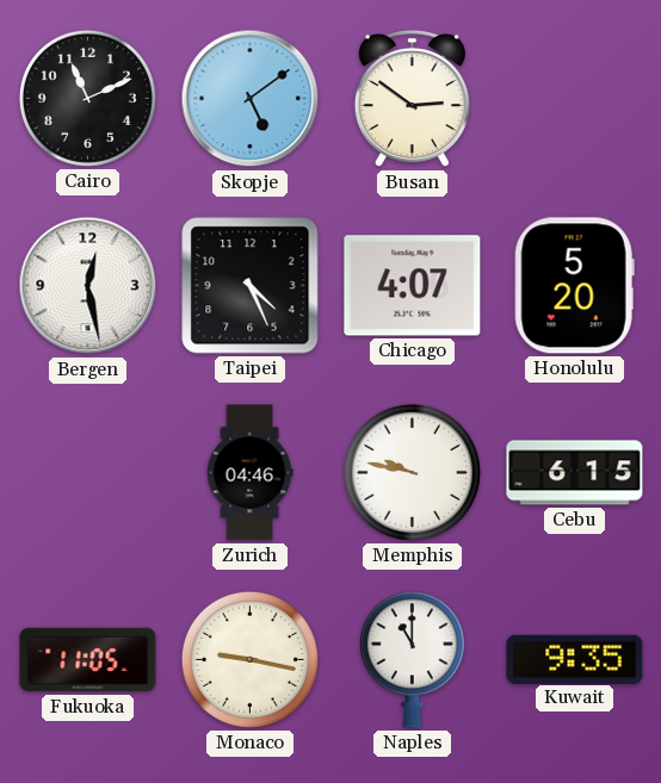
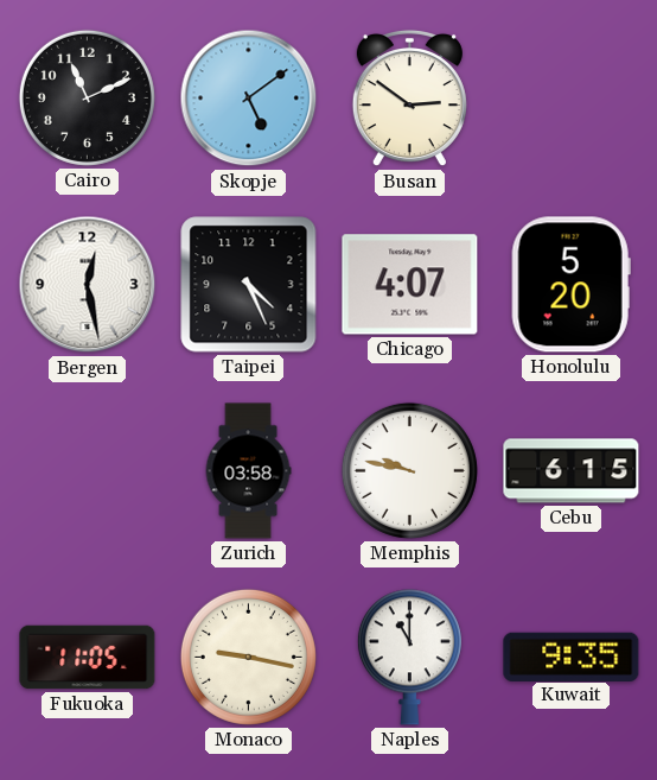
Zurich: 04:46 -> 03:58 (248, 471)
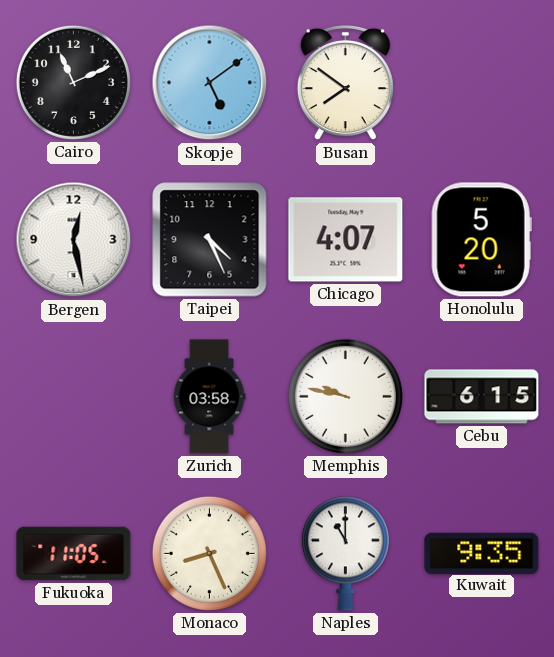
Busan: 2:51 -> 7:51 (345, 83)
Monaco: 9:17 -> 8:26 (209, 553)
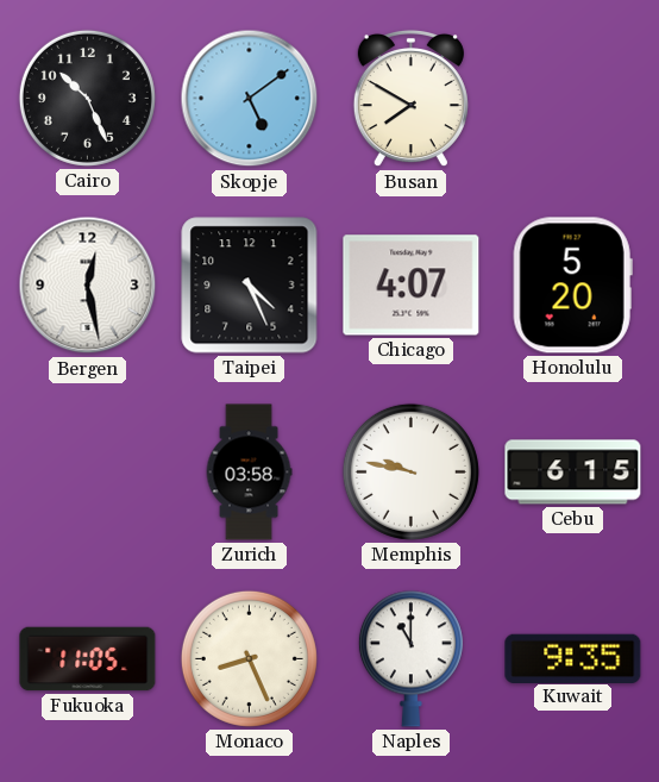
Cairo: 11:11 -> 10:26 (87, 98)
Busan: 7:51 -> 7:50 (410, 99)
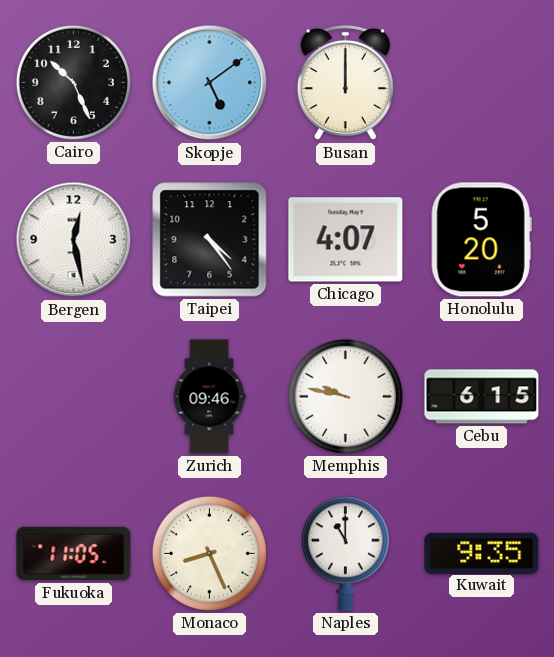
Busan: 7:50 -> 12:00 (345, 83)
Taipei: 4:26 -> 4:24 (210, 240)
Zurich: 03:58 -> 09:46 (209, 397)
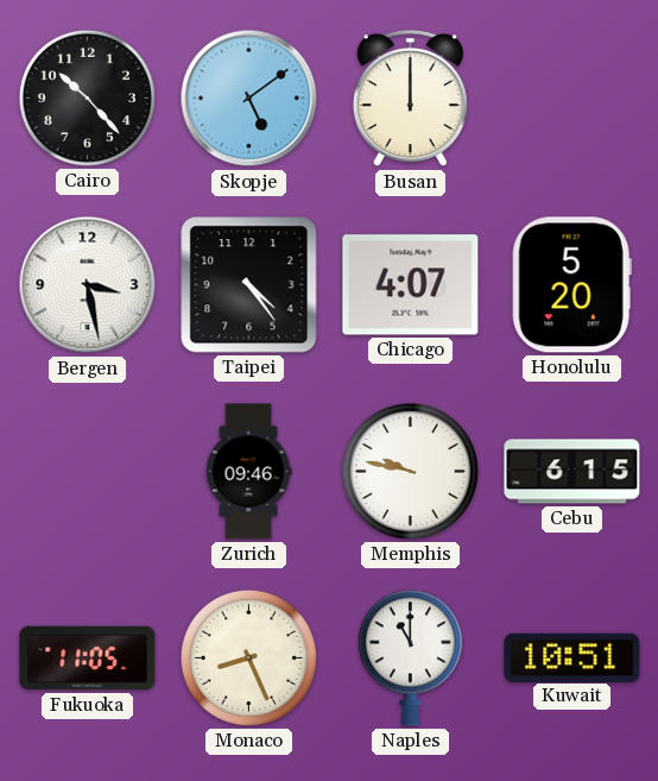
Cairo: 10:26 -> 10:23 (87, 97)
Bergen: 12:28 -> 3:28 (88, 285)
Kuwait: 9:35 -> 10:51 (572, 657)
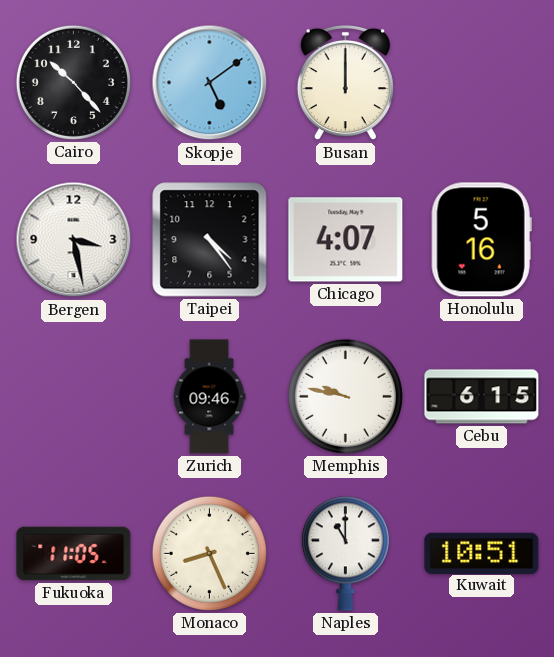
Honolulu: 5:20 -> 5:16 (481, 240)
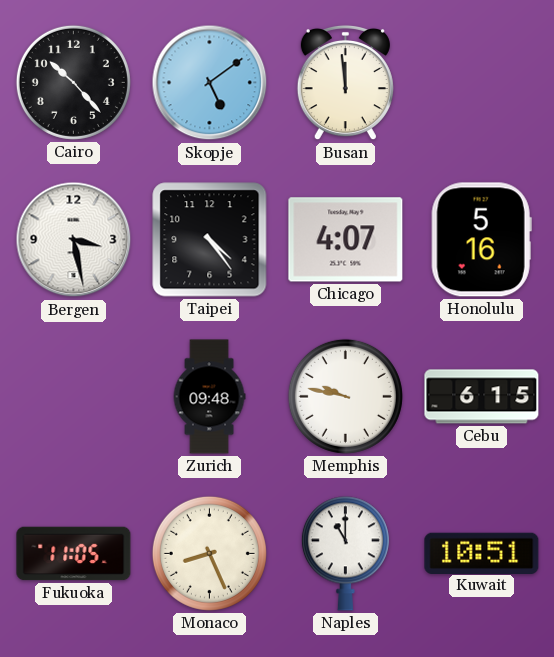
Busan: 12:00 -> 11:59 (345, 83)
Zurich: 09:46 -> 09:48 (209, 397)
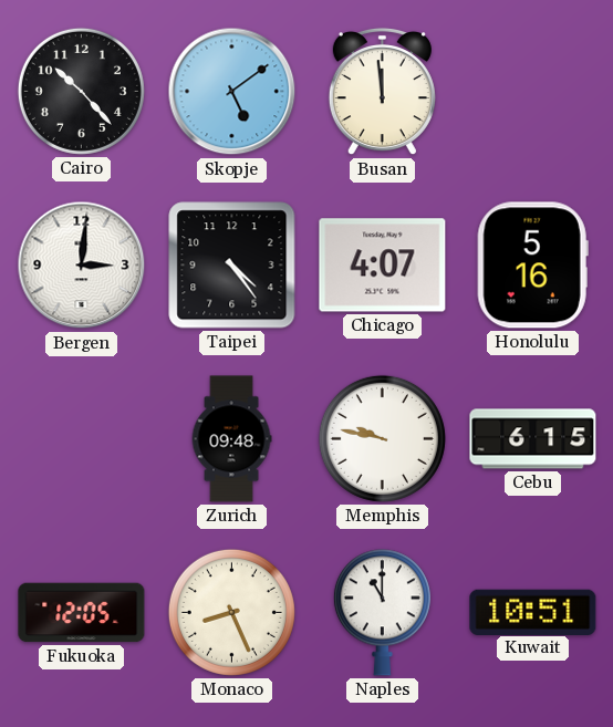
Bergen: 3:28 -> 3:01 (82, 266)
Fukuoka: 11:05 -> 12:05 (82, 613)
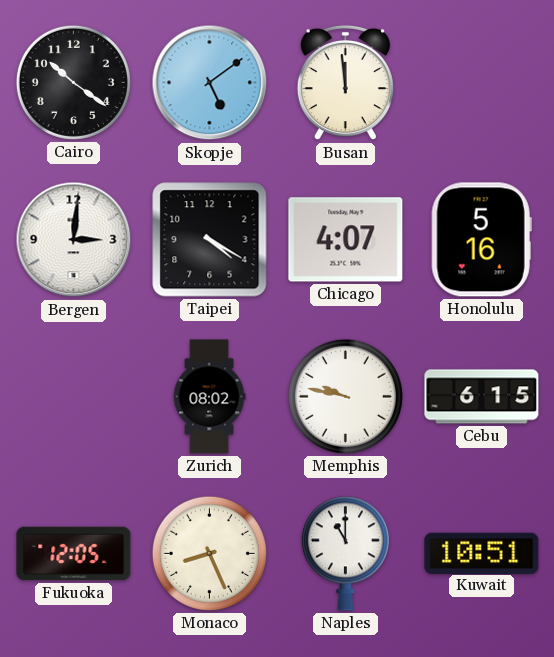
Cairo: 10:23 -> 10:21 (73, 82)
Taipei: 4:24 -> 4:20 (210, 240)
Zurich: 09:48 -> 08:02 (209, 397)
